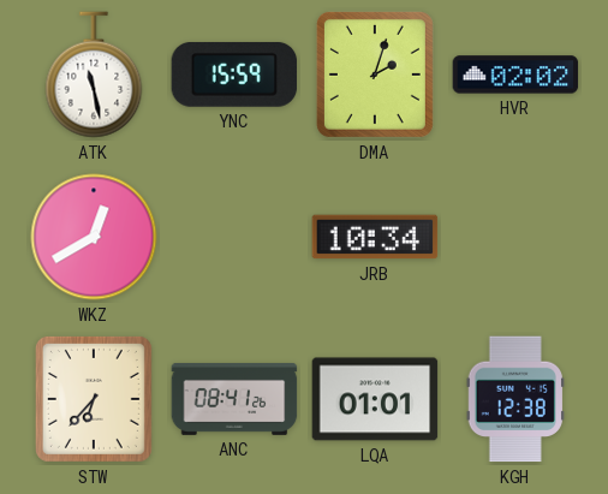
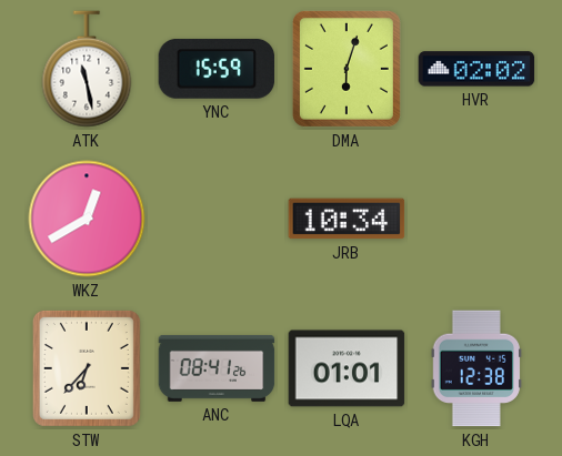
DMA: 2:03 -> 6:03 (347, 69)
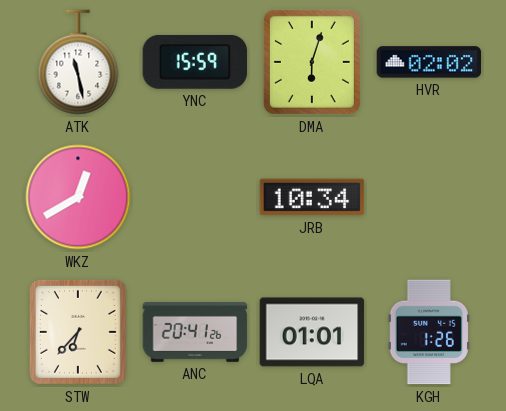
ANC: 08:41 -> 20:41 (195, 332)
KGH: 12:38 -> 1:26 (429, 332)
